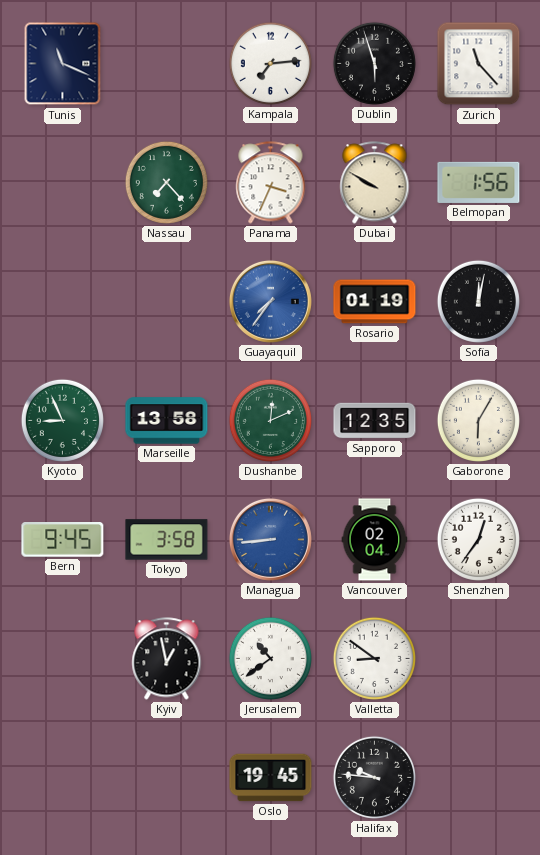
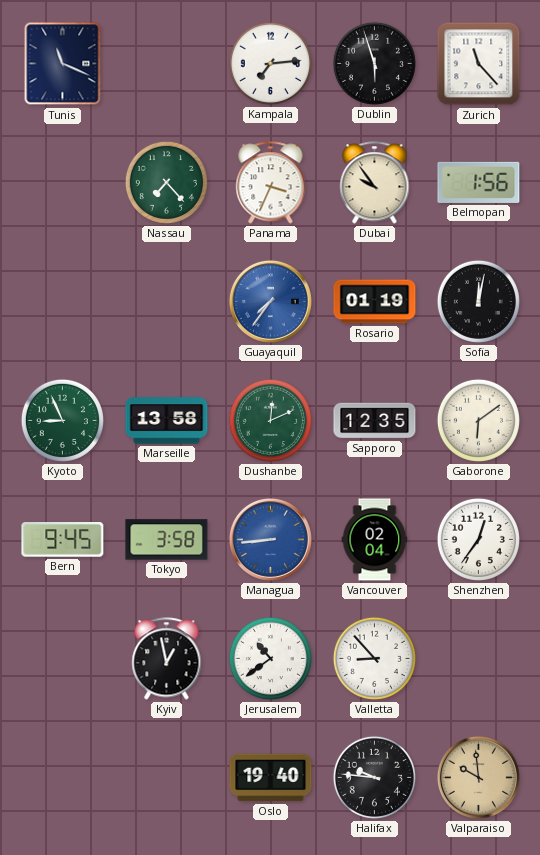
Dubai: 9:50 -> 9:54 (375, 183)
Gaborone: 6:05 -> 6:09 (478, 420)
Valletta: 8:51 -> 8:53 (374, 658)
Oslo: 19:45 -> 19:40 (271, 778)
Valparaiso: none -> 9:59 (478, 777)
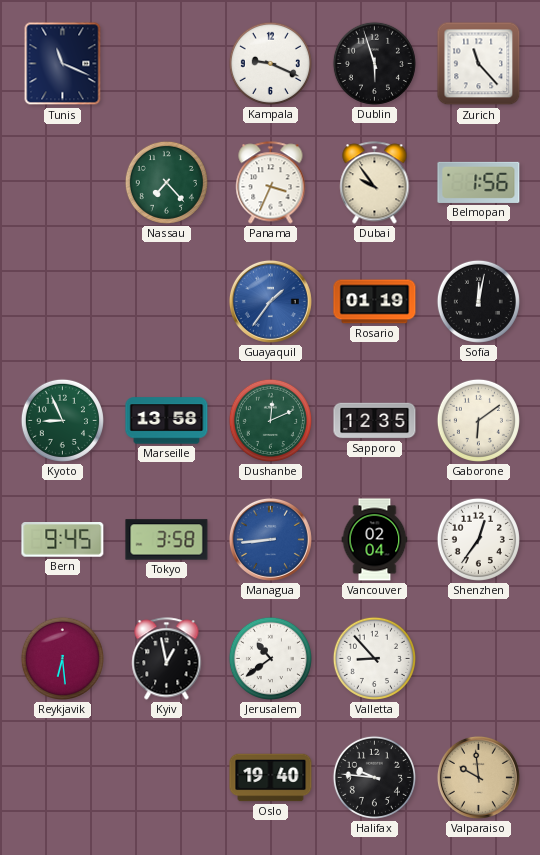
Kampala: 7:14 -> 9:19 (270, 63)
Guayaquil: 7:36 -> 1:36 (270, 301)
Reykjavik: none -> 6:29 (62, 658)
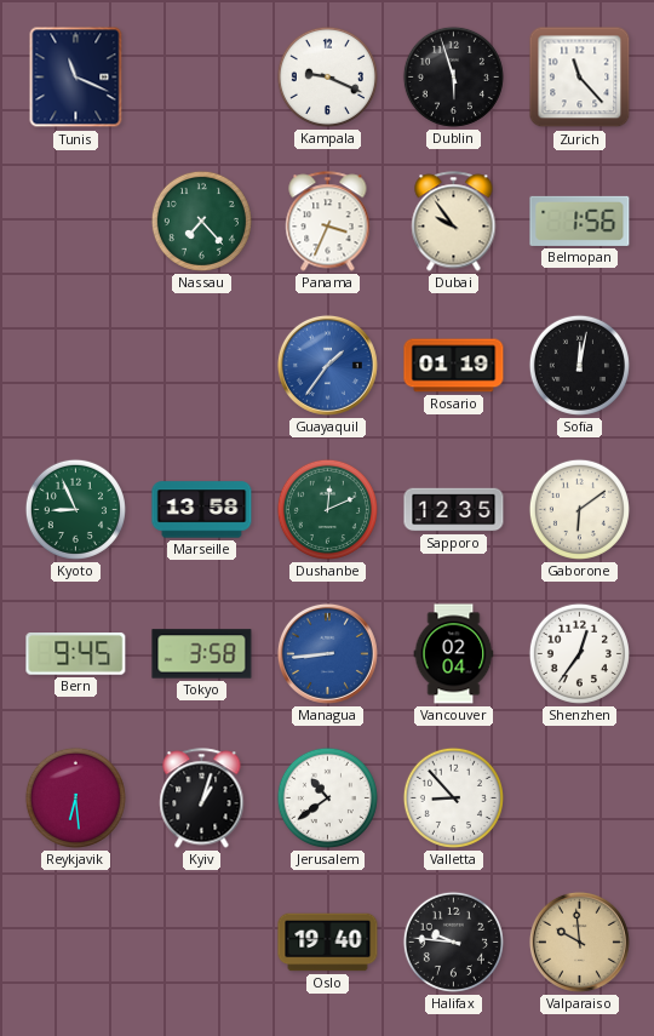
Kyiv: 12:58 -> 1:03 (202, 799)
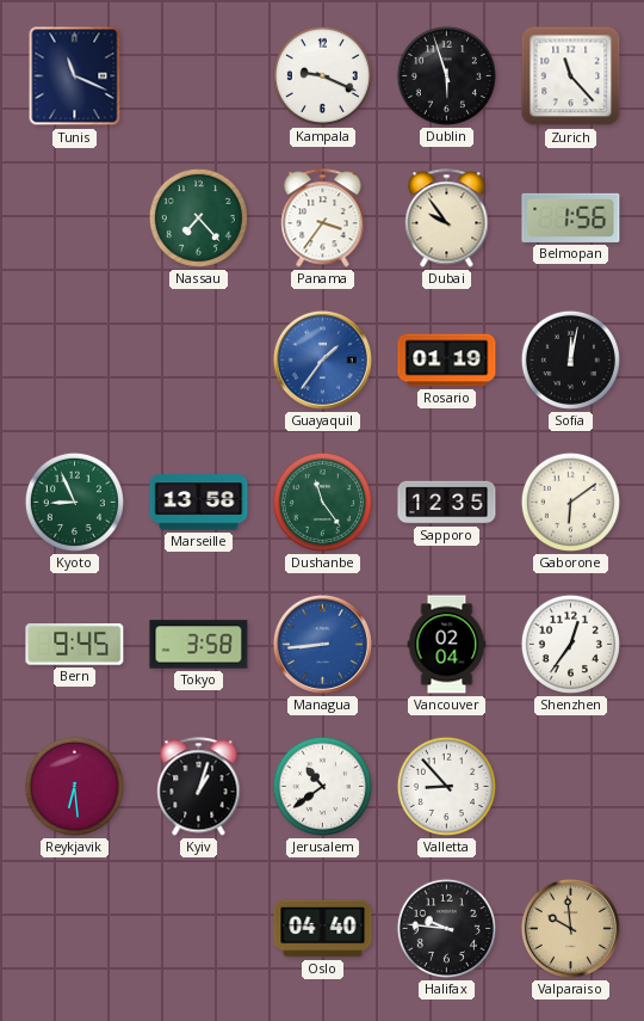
Panama: 3:34 -> 3:36 (323, 219)
Dushanbe: 12:11 -> 11:24 (322, 502)
Oslo: 19:40 -> 04:40 (323, 929)
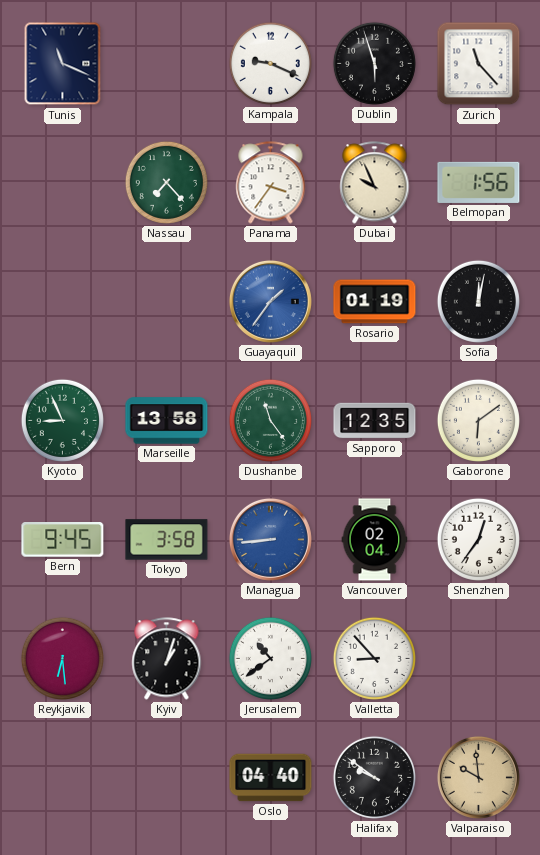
Dubai: 9:54 -> 9:56 (375, 183)
Halifax: 9:46 -> 9:51 (374, 777)
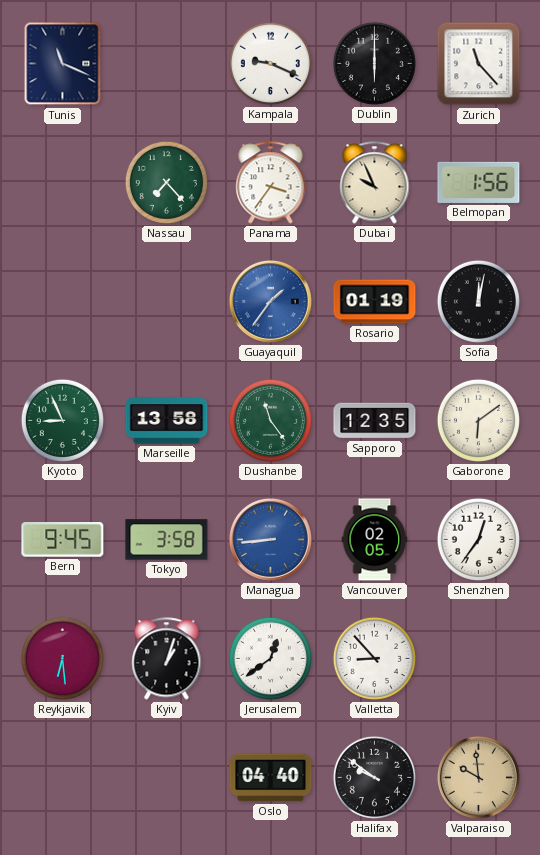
Dublin: 5:57 -> 6:00 (374, 63)
Vancouver: 02:04 -> 02:05 (375, 540)
Jerusalem: 10:39 -> 12:39 (270, 658)
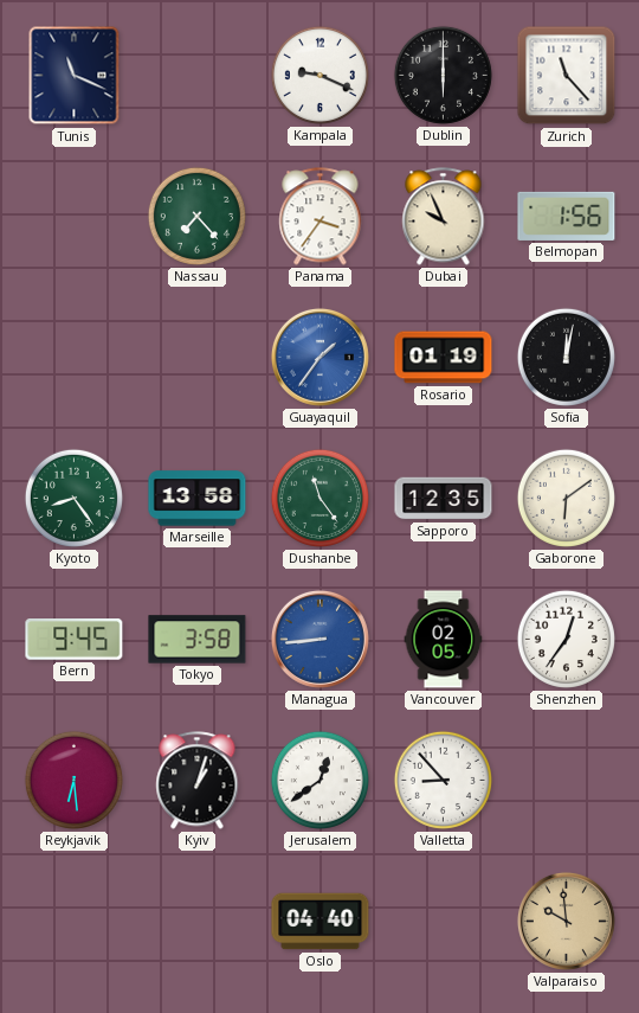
Kyoto: 8:56 -> 8:24 (73, 498)
Halifax: 9:51 -> none (374, 777)
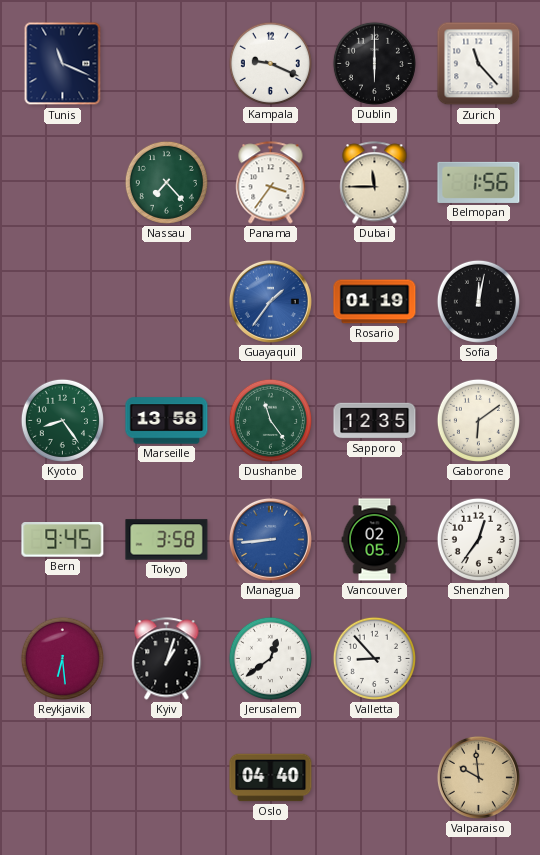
Dubai: 9:56 -> 11:45 (375, 183)
